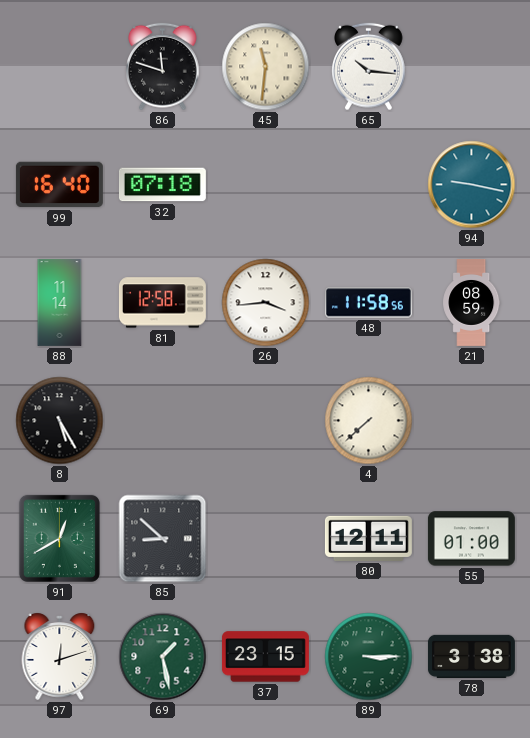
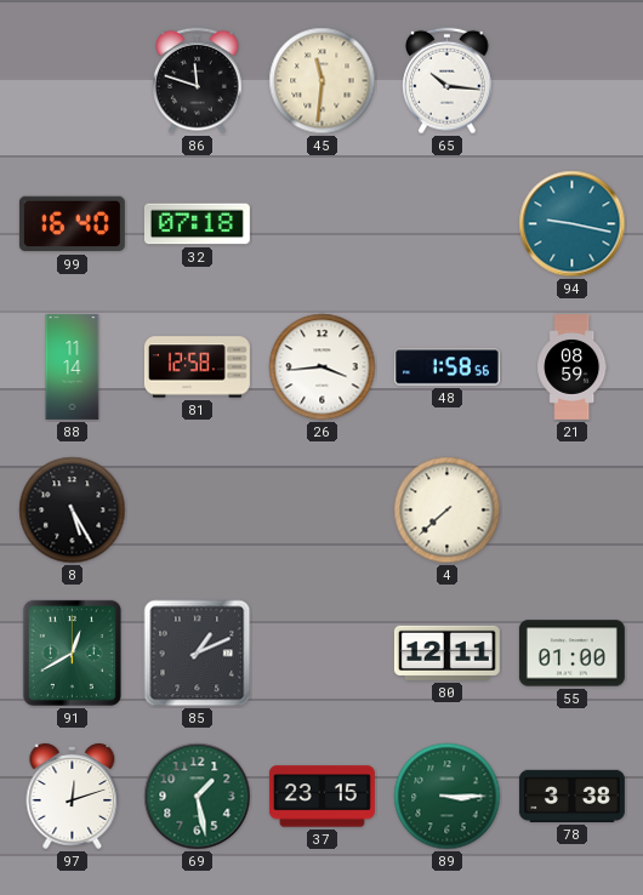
48: 11:58 -> 1:58 (446, 367)
85: 8:52 -> 1:11 (198, 654)
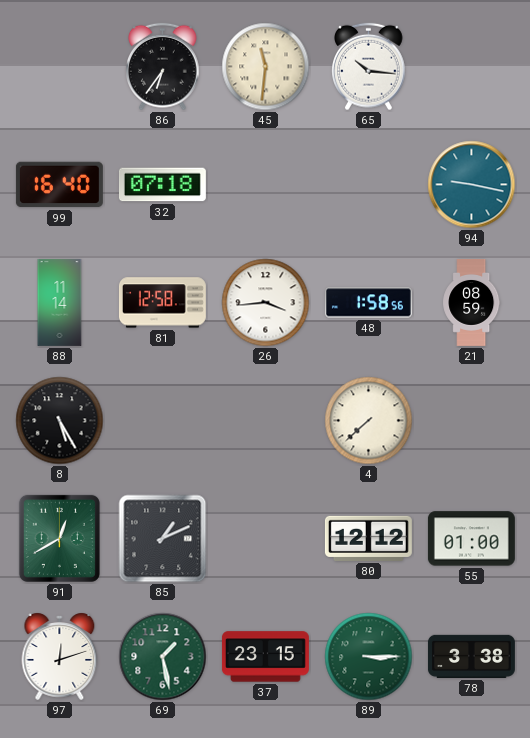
86: 11:48 -> 6:36 (163, 67)
80: 12:11 -> 12:12 (368, 538)
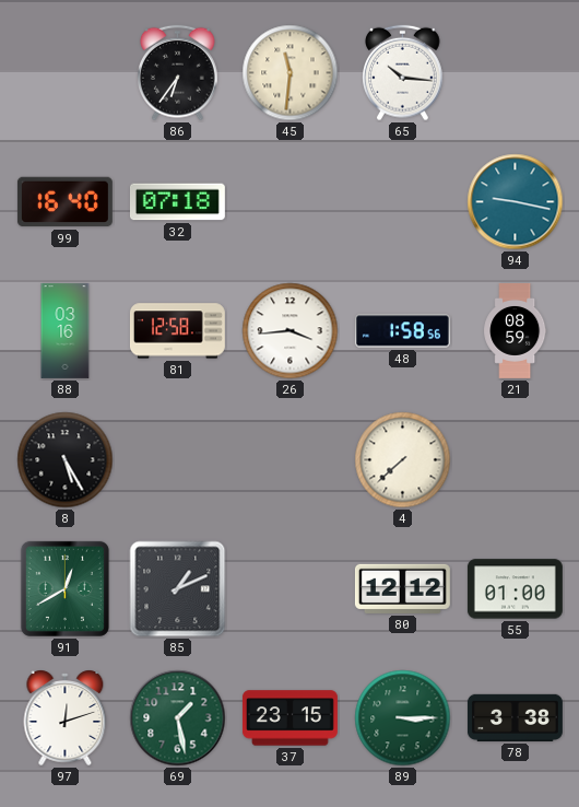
88: 11:14 -> 03:16 (66, 330)
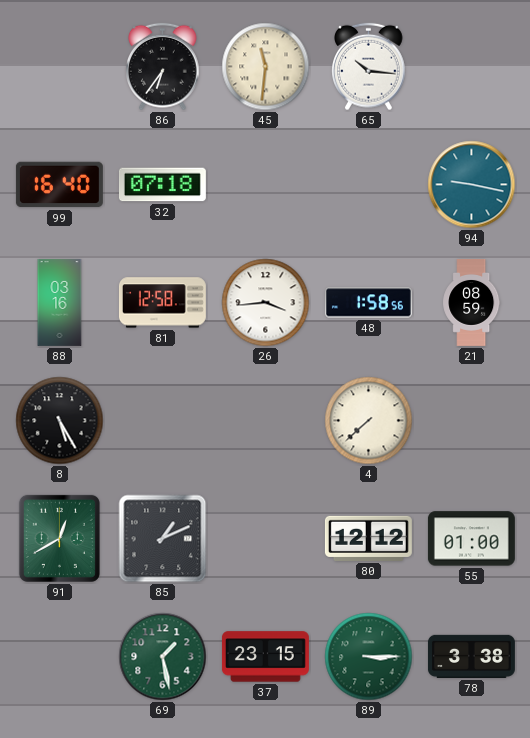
97: 12:12 -> none (66, 717)
